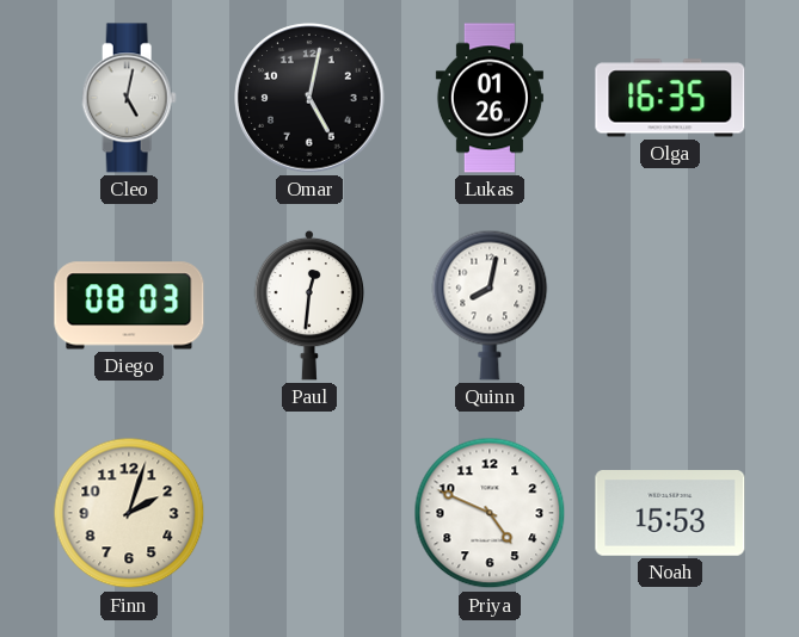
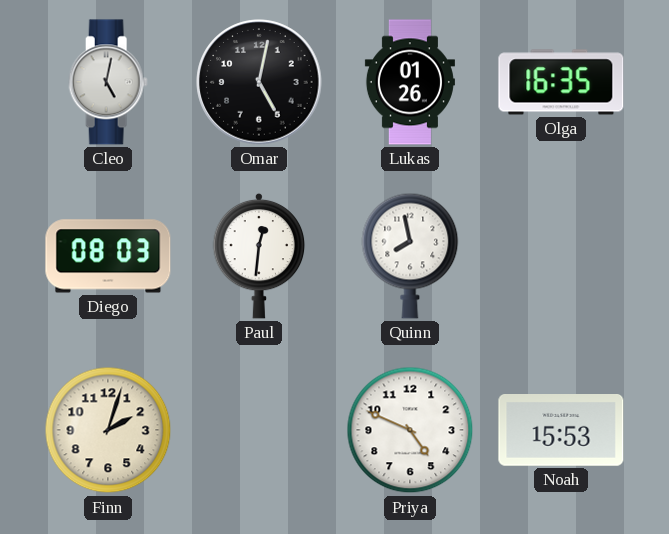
Quinn: 8:02 -> 7:58 (410, 256)
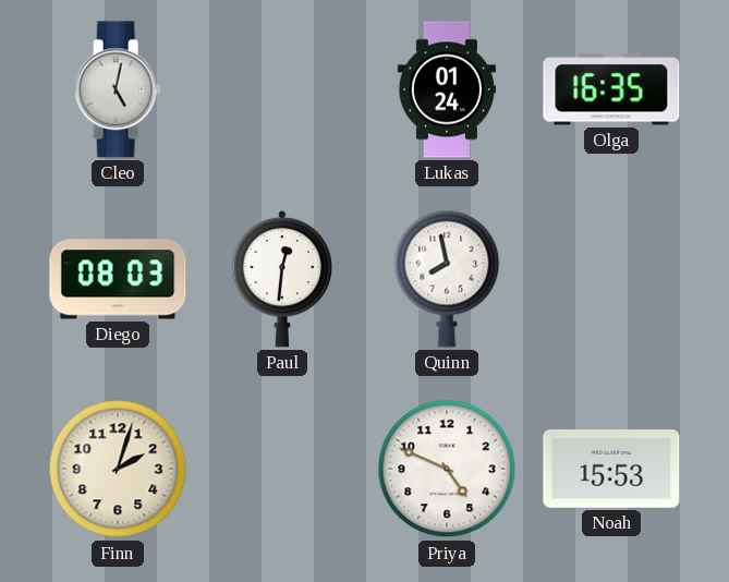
Omar: 5:02 -> none (259, 82)
Lukas: 01:26 -> 01:24 (447, 89)
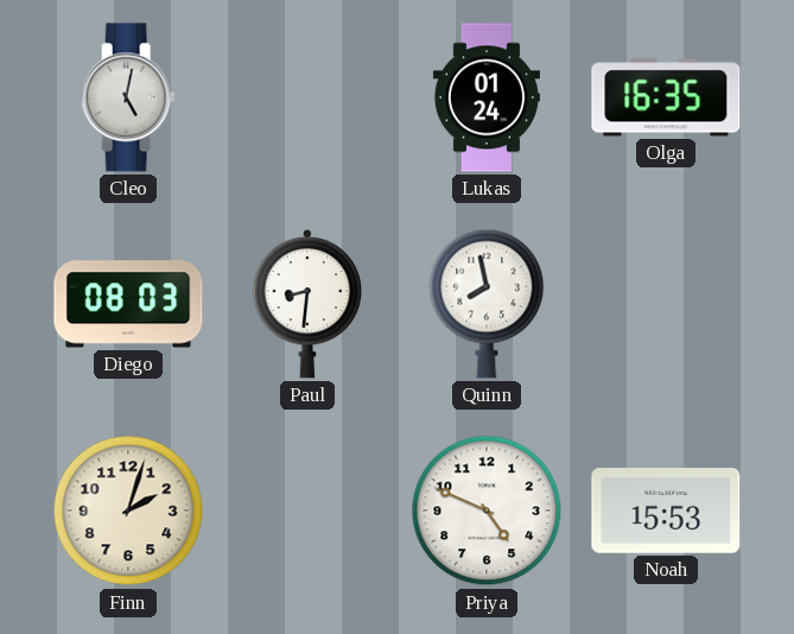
Paul: 12:31 -> 8:31 (307, 304)
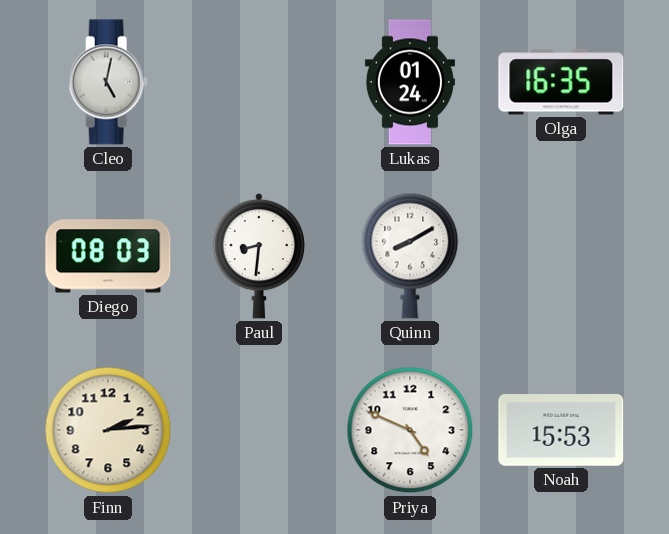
Quinn: 7:58 -> 8:10 (410, 256)
Finn: 2:03 -> 2:14 (108, 430)
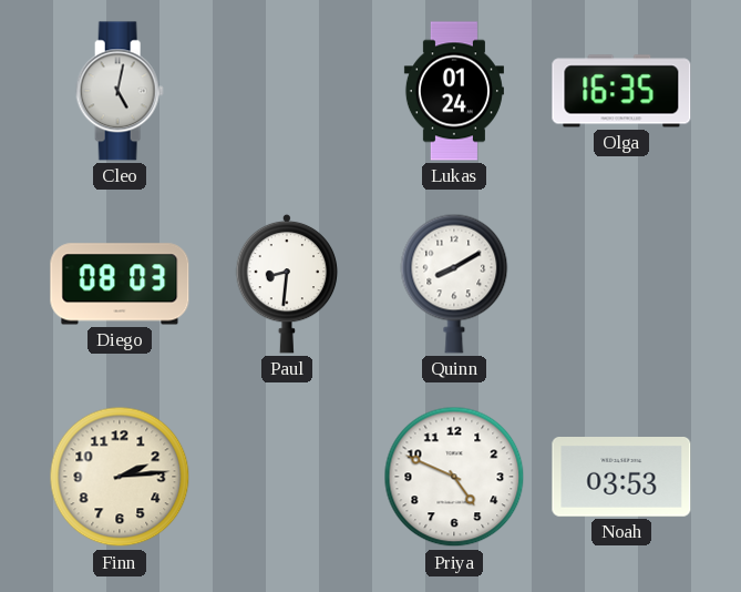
Noah: 15:53 -> 03:53 (621, 478)
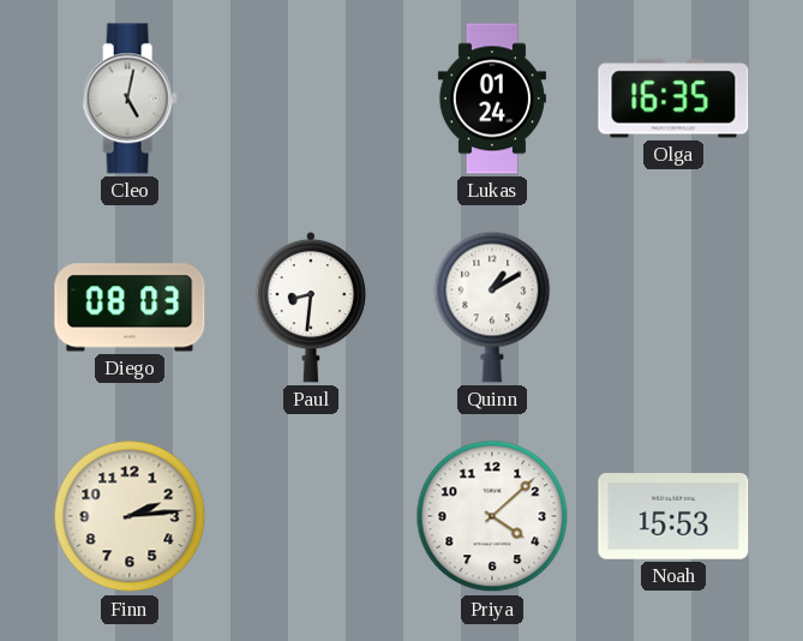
Quinn: 8:10 -> 1:10 (492, 307)
Priya: 4:49 -> 4:08 (492, 516)
Noah: 03:53 -> 15:53 (673, 517)
